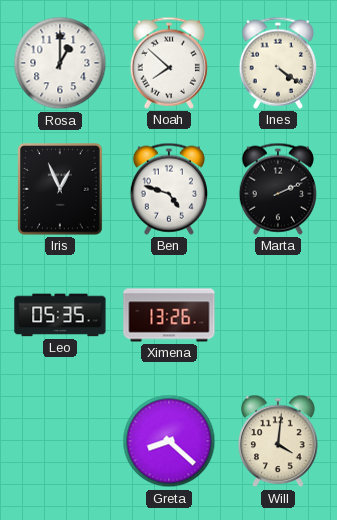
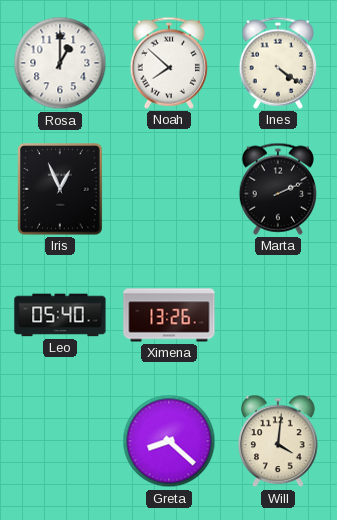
Ben: 4:48 -> none (169, 189)
Leo: 05:35 -> 05:40 (60, 315)
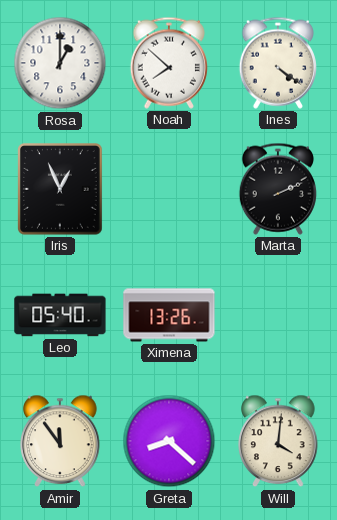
Amir: none -> 11:54 (60, 441)
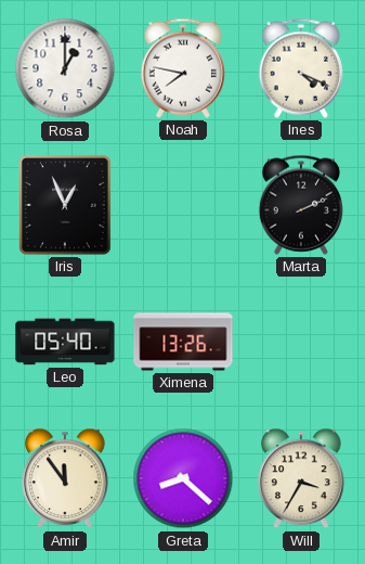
Noah: 7:52 -> 7:47 (183, 68)
Ines: 4:21 -> 4:19 (301, 68)
Will: 4:01 -> 3:35 (301, 478)
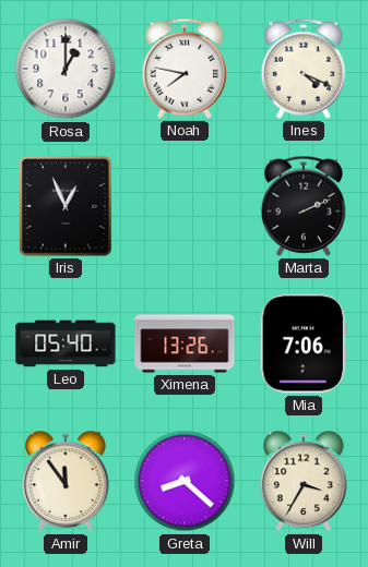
Mia: none -> 7:06 (304, 343)
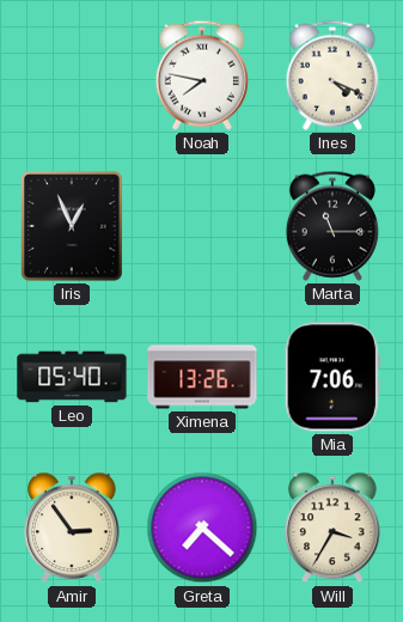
Rosa: 1:00 -> none (66, 69)
Marta: 2:11 -> 11:15 (332, 226)
Amir: 11:54 -> 2:54 (72, 528)
Greta: 8:22 -> 7:22 (202, 528)
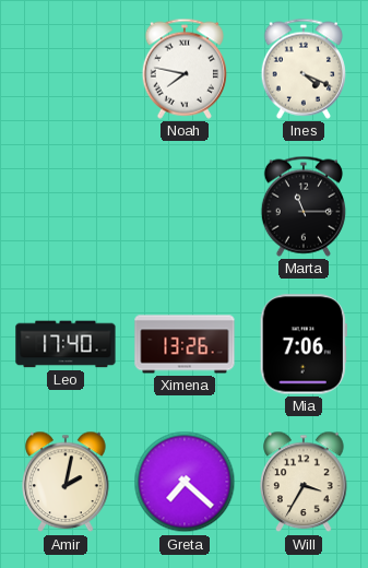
Iris: 12:56 -> none (73, 226)
Leo: 05:40 -> 17:40 (66, 344)
Amir: 2:54 -> 2:02 (66, 482)
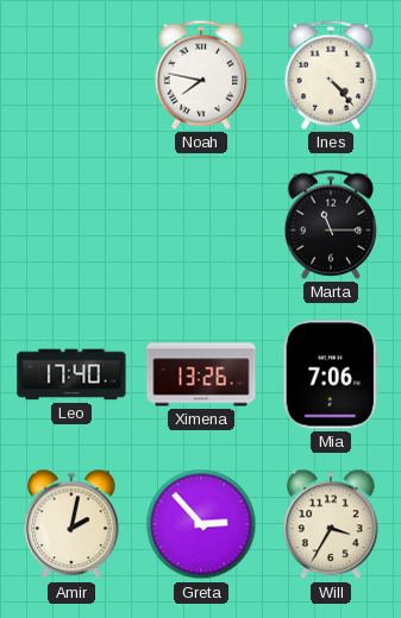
Ines: 4:19 -> 4:23 (331, 75)
Greta: 7:22 -> 2:53 (201, 524)
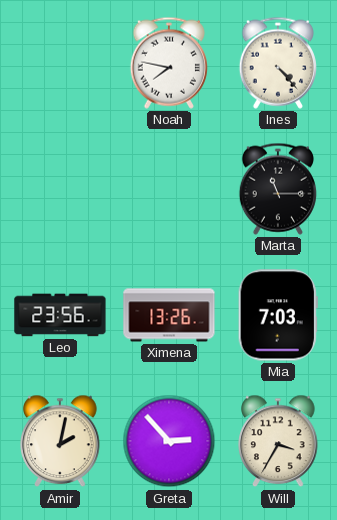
Leo: 17:40 -> 23:56 (60, 315)
Mia: 7:06 -> 7:03 (278, 315)
